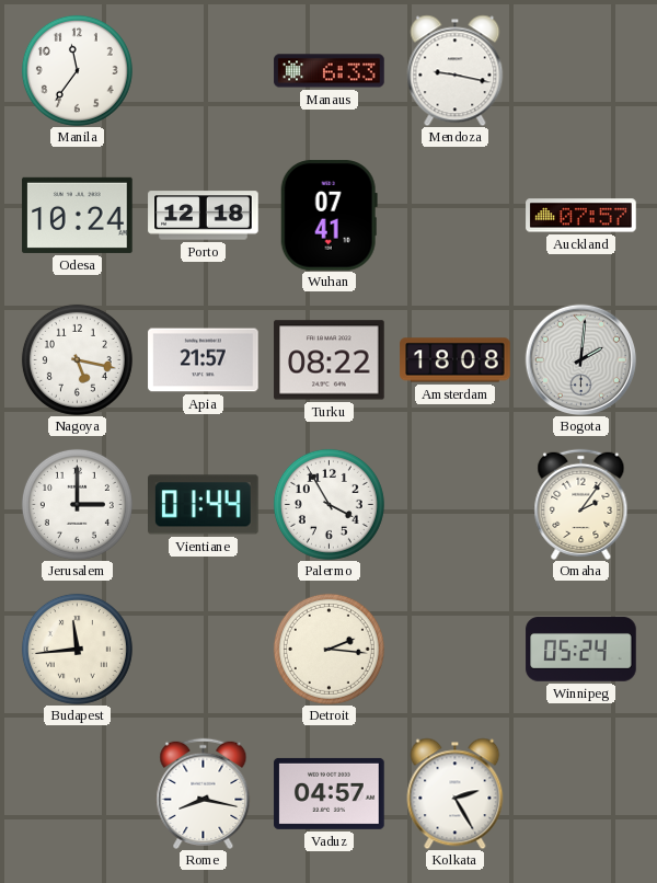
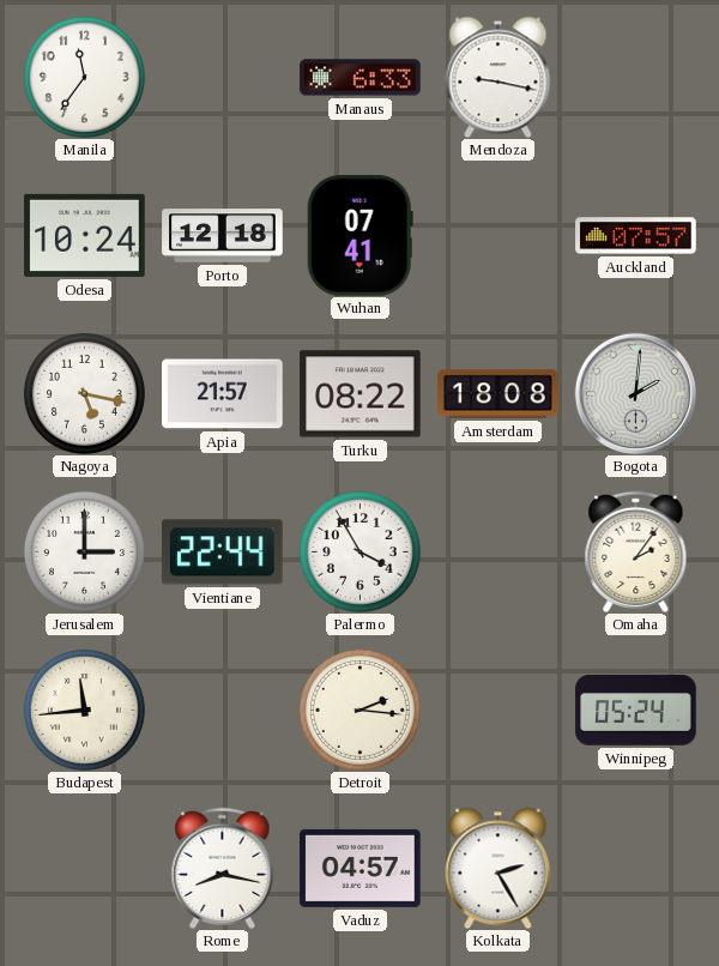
Vientiane: 01:44 -> 22:44 (223, 553)
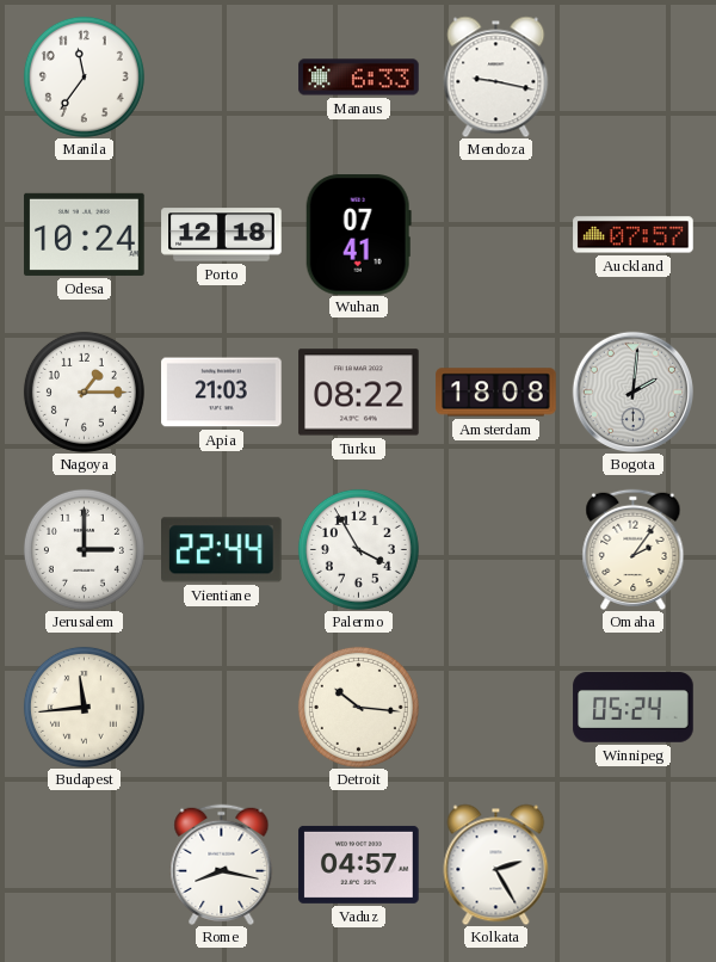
Nagoya: 5:17 -> 1:15 (84, 391)
Apia: 21:57 -> 21:03 (222, 393)
Detroit: 2:16 -> 10:16 (358, 707)
